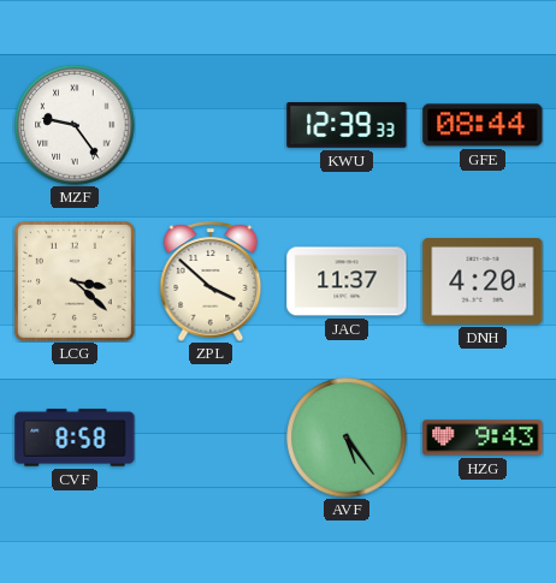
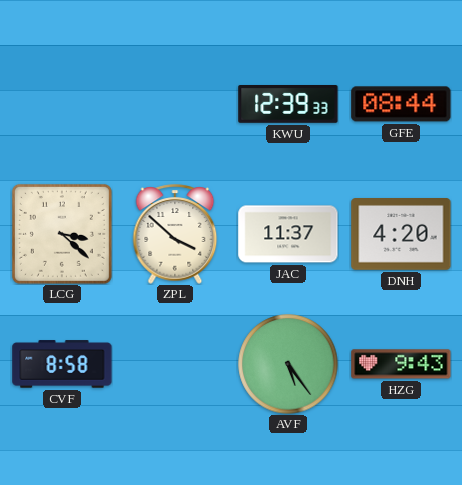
MZF: 9:24 -> none (75, 125)
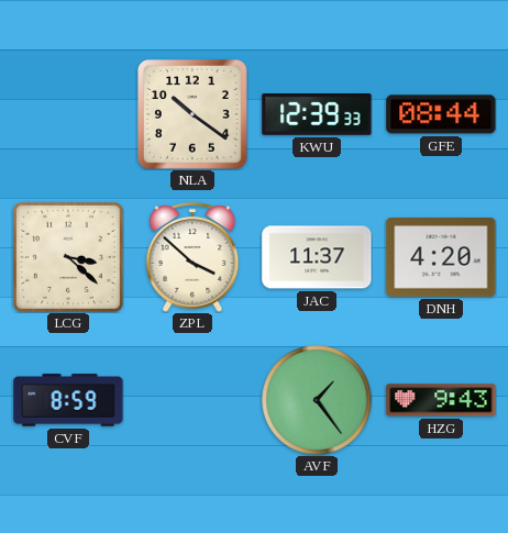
NLA: none -> 10:21 (192, 114)
CVF: 8:58 -> 8:59 (68, 400)
AVF: 5:24 -> 1:24 (317, 400)
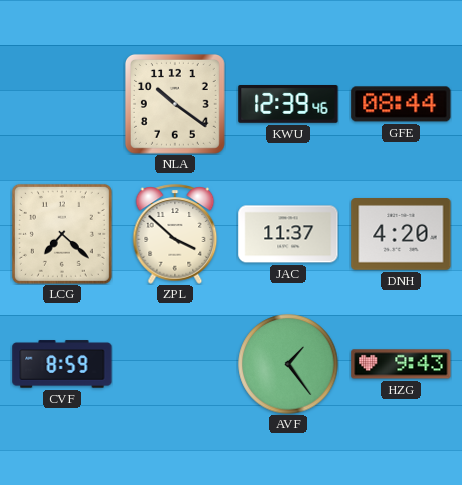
KWU: 12:39:33 -> 12:39:46 (288, 105)
LCG: 3:22 -> 7:22 (62, 234)
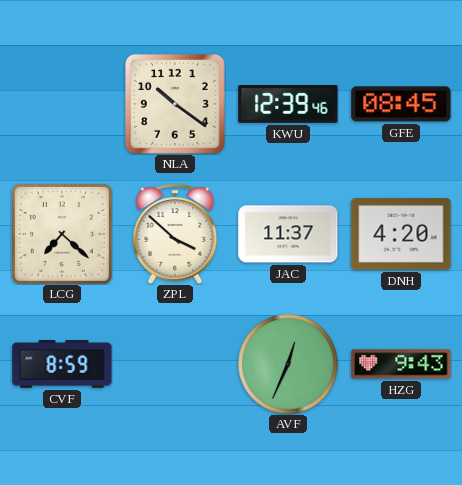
GFE: 08:44 -> 08:45 (401, 104)
AVF: 1:24 -> 12:34 (288, 364)
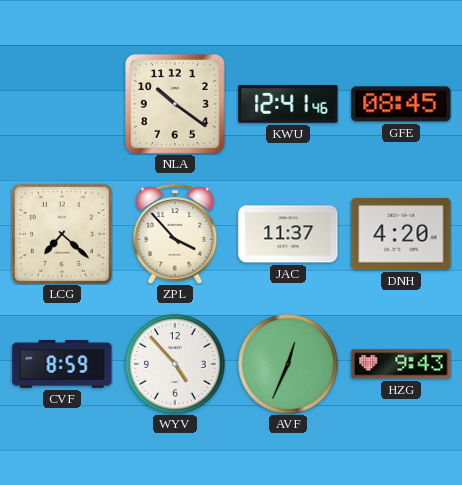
KWU: 12:39 -> 12:41 (288, 105)
ZPL: 3:52 -> 3:53 (175, 234)
WYV: none -> 4:53 (175, 364)
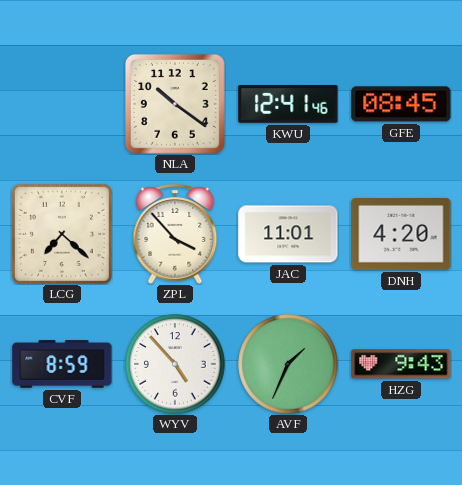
JAC: 11:37 -> 11:01 (288, 234)
AVF: 12:34 -> 1:34 (288, 364)
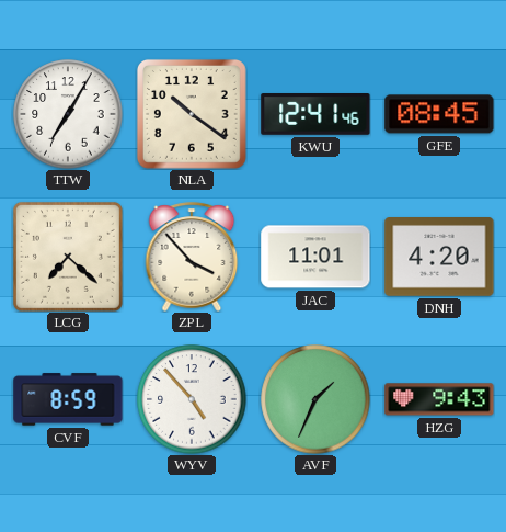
TTW: none -> 7:05 (68, 114)
